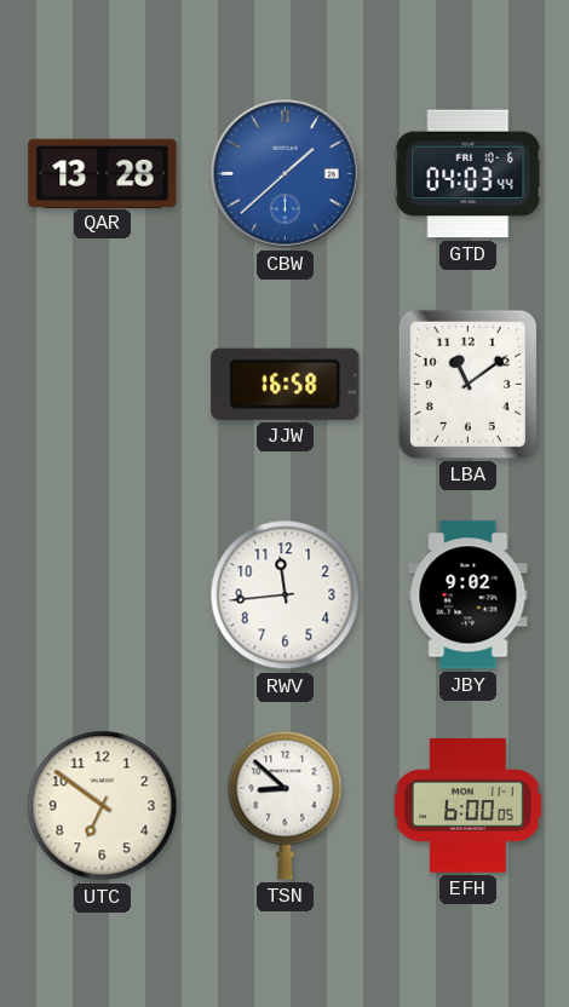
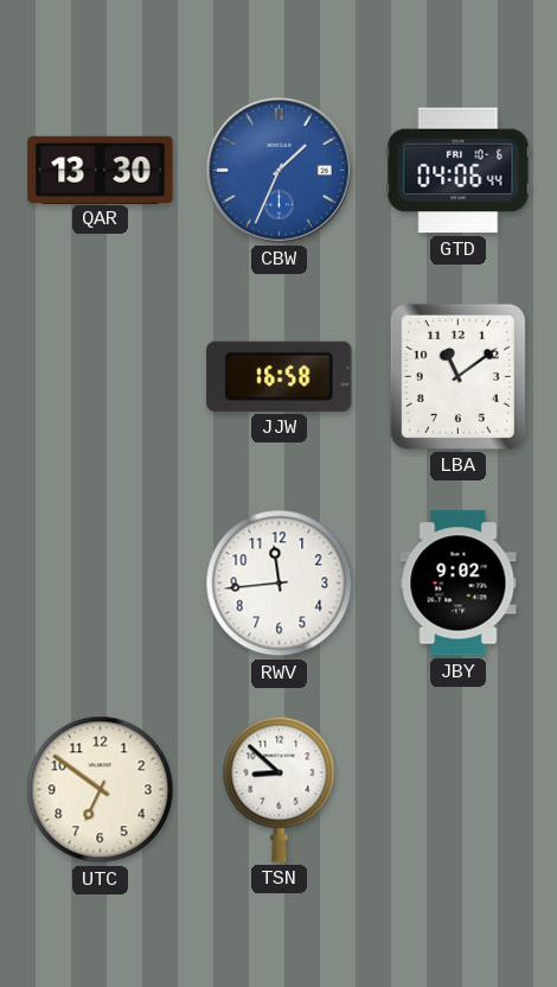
QAR: 13:28 -> 13:30 (101, 170)
CBW: 1:38 -> 1:34 (280, 171)
GTD: 04:03 -> 04:06 (459, 171)
EFH: 6:00 -> none (467, 806)
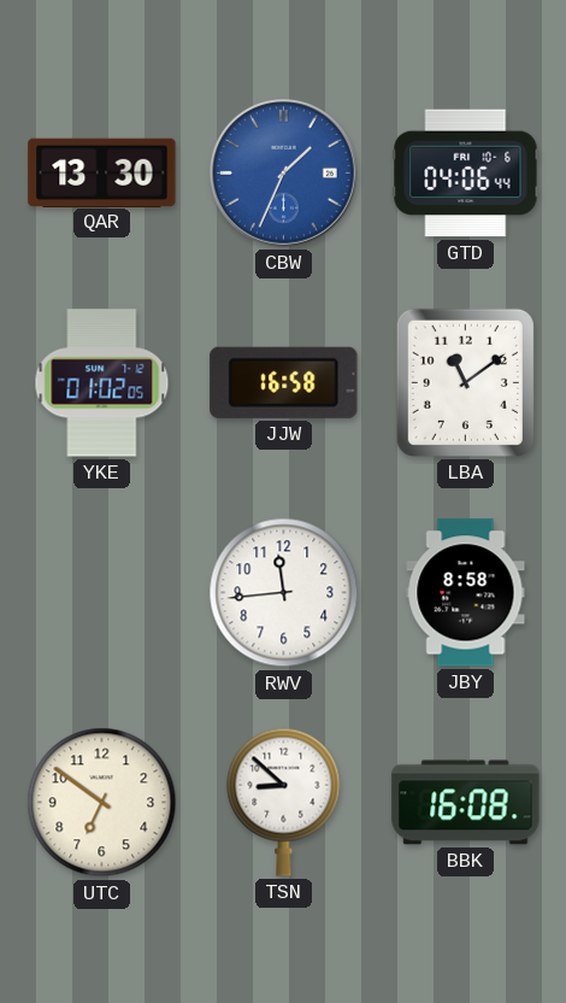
YKE: none -> 01:02 (102, 383)
JBY: 9:02 -> 8:58 (466, 593)
BBK: none -> 16:08 (466, 803)
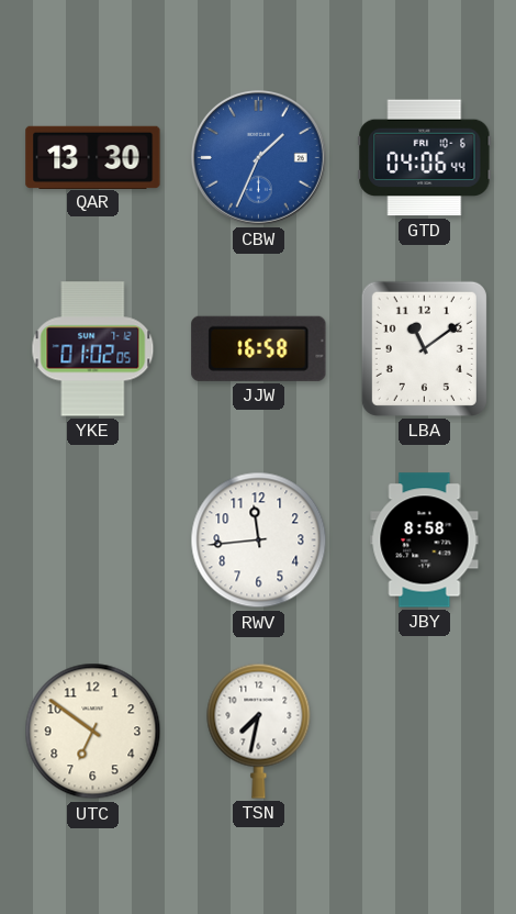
TSN: 8:52 -> 7:32 (259, 731)
BBK: 16:08 -> none (466, 803)
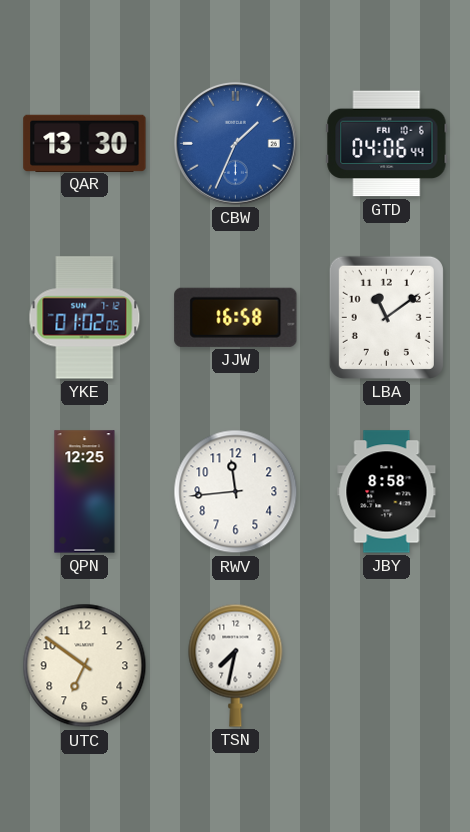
QPN: none -> 12:25 (85, 492)
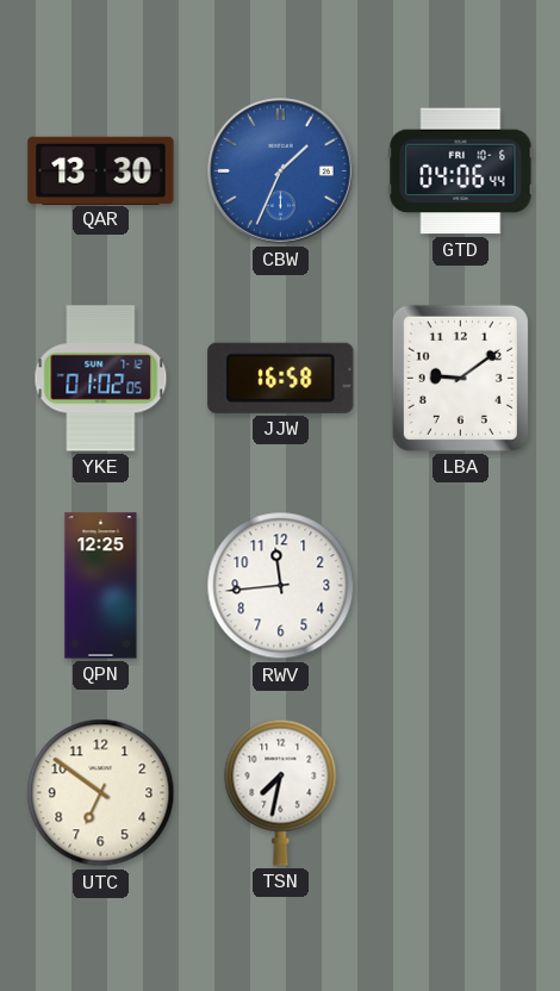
LBA: 11:09 -> 9:09 (460, 378)
JBY: 8:58 -> none (387, 492)
